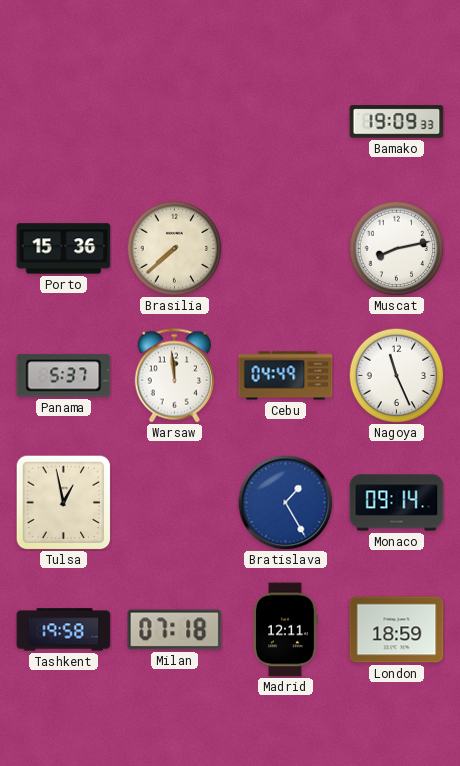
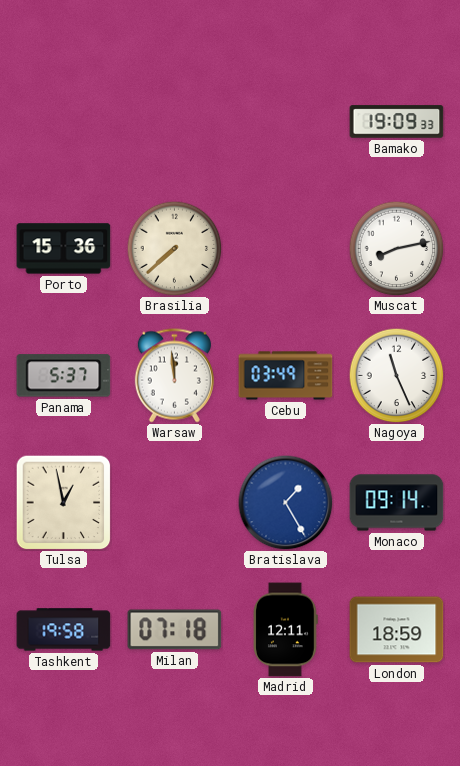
Cebu: 04:49 -> 03:49 (286, 376)
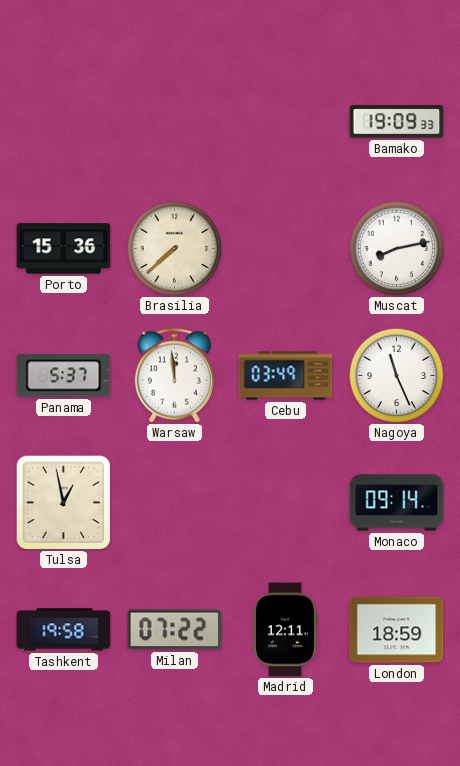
Bratislava: 1:25 -> none (285, 502)
Milan: 07:18 -> 07:22 (175, 630)
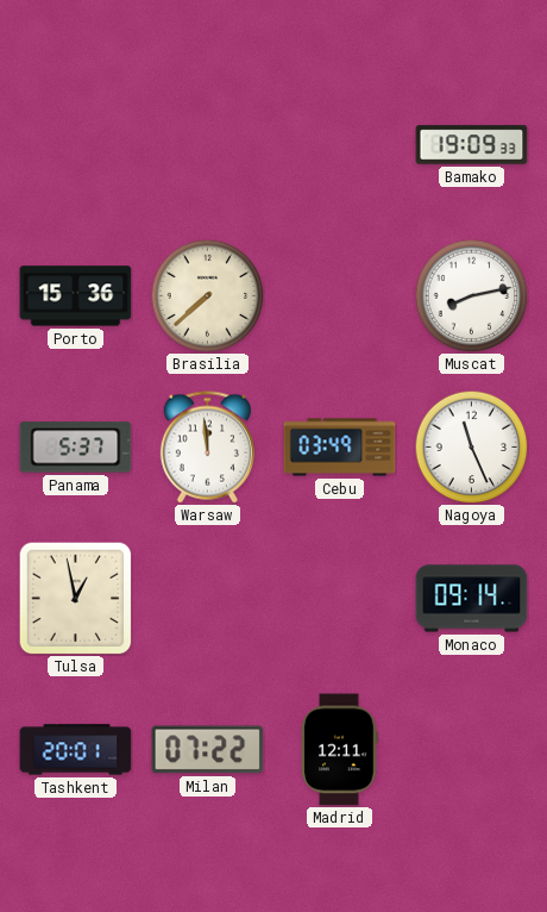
Tashkent: 19:58 -> 20:01 (76, 750)
London: 18:59 -> none (397, 630)
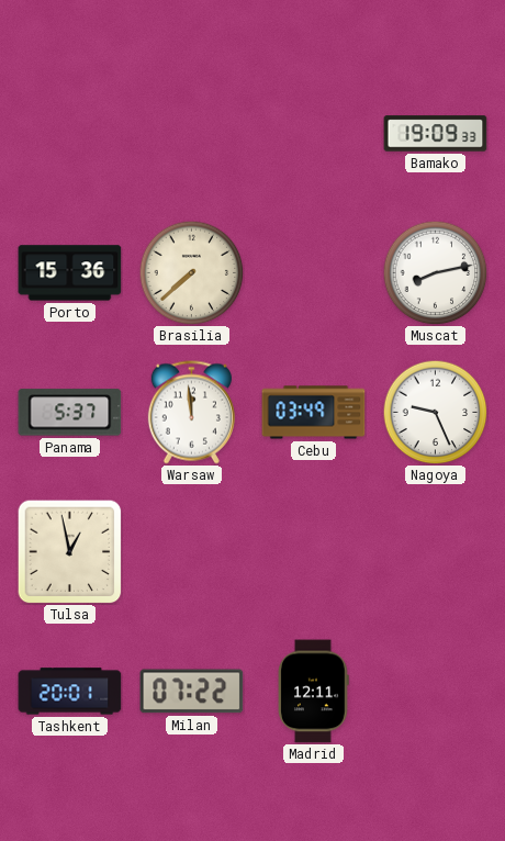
Nagoya: 11:26 -> 9:26 (435, 412)
Monaco: 09:14 -> none (472, 599)
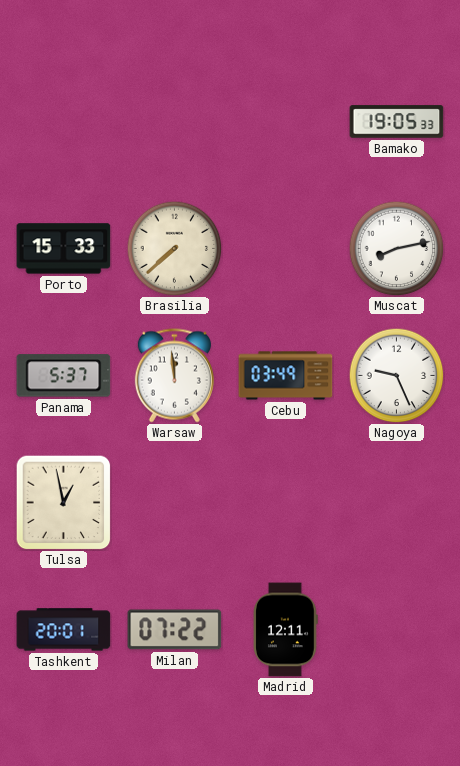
Bamako: 19:09 -> 19:05 (397, 122)
Porto: 15:36 -> 15:33 (64, 249)
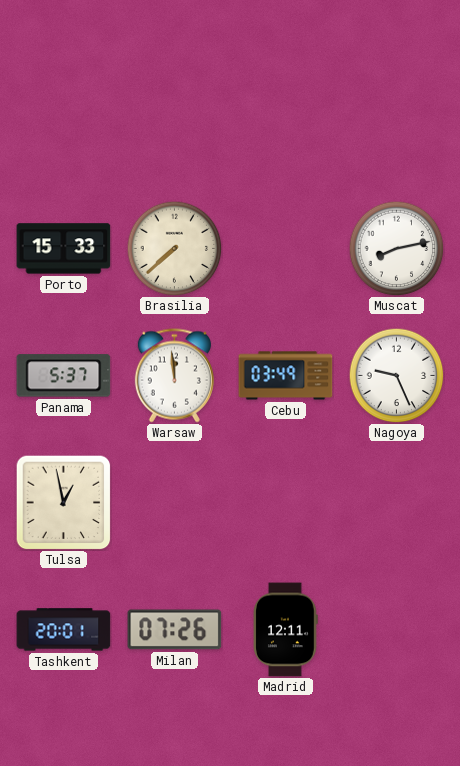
Bamako: 19:05 -> none (397, 122)
Milan: 07:22 -> 07:26 (175, 630)
